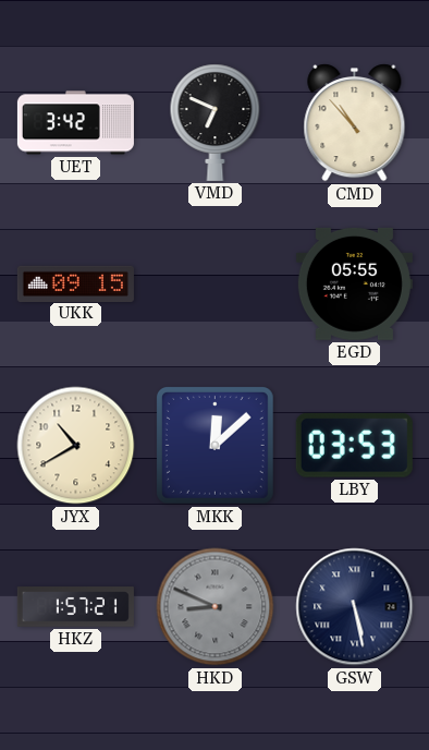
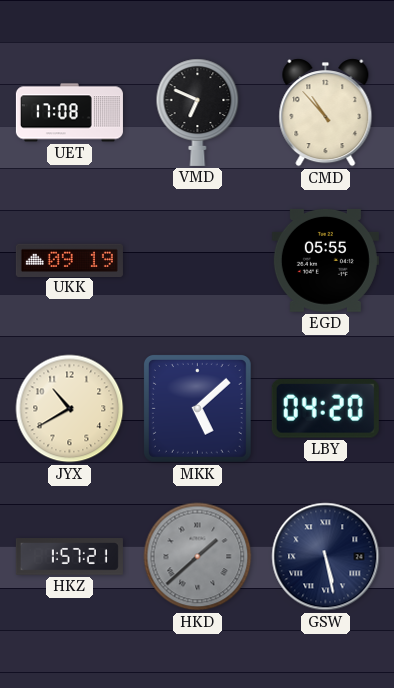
UET: 3:42 -> 17:08 (69, 113)
UKK: 09:15 -> 09:19 (69, 260)
MKK: 12:08 -> 5:08 (197, 408)
LBY: 03:53 -> 04:20 (325, 409)
HKD: 8:49 -> 1:38 (198, 557)
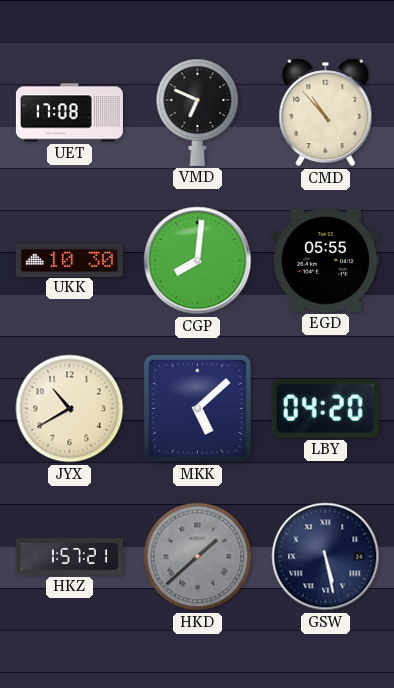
UKK: 09:19 -> 10:30 (69, 260)
CGP: none -> 8:01 (198, 261)
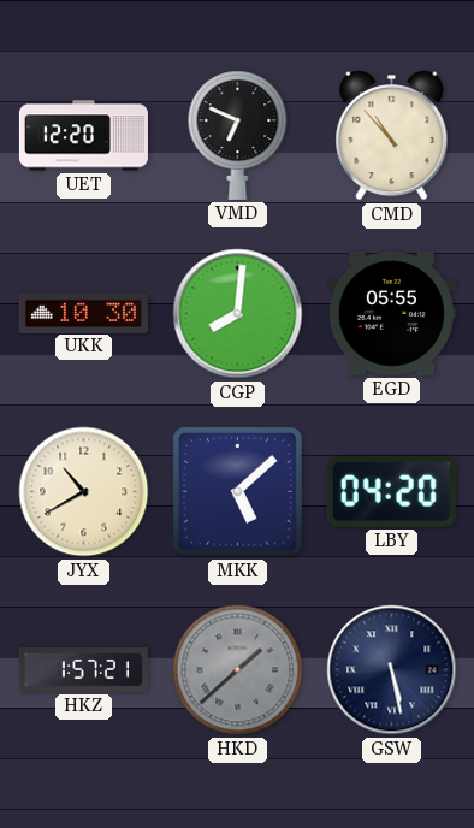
UET: 17:08 -> 12:20 (83, 136)
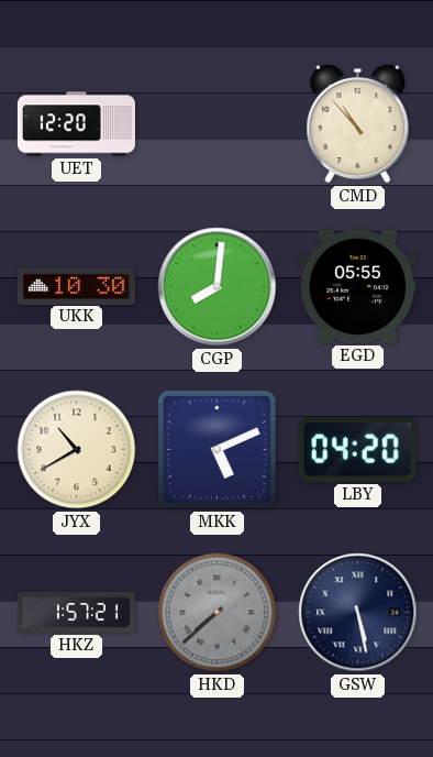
VMD: 6:49 -> none (238, 135)
MKK: 5:08 -> 5:11 (216, 449)
HKD: 1:38 -> 7:38 (218, 613)
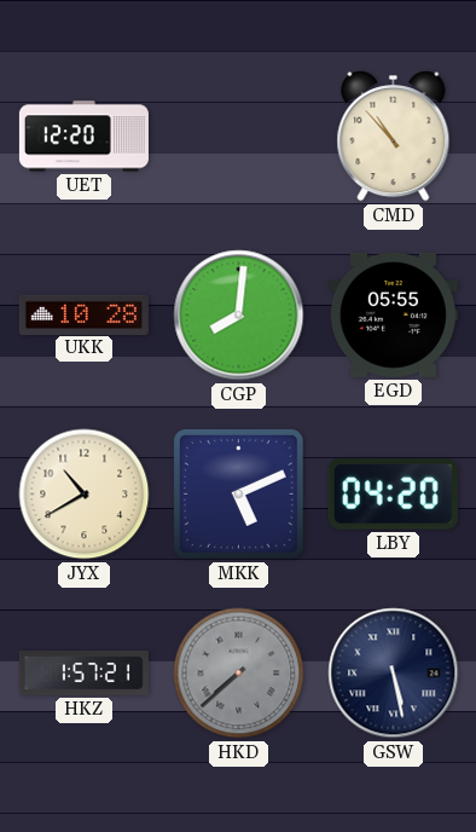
UKK: 10:30 -> 10:28 (83, 314)
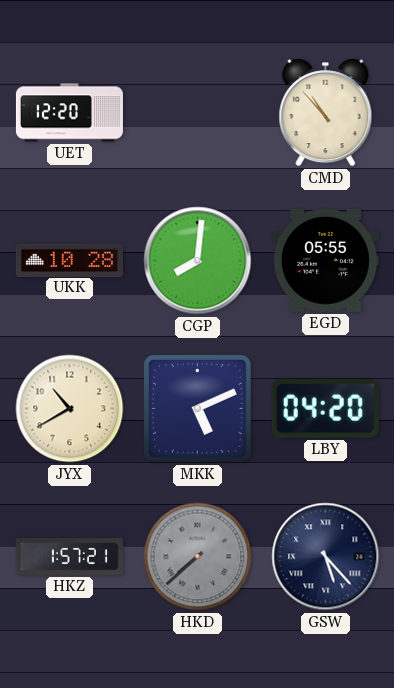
GSW: 5:28 -> 5:23 (326, 557)
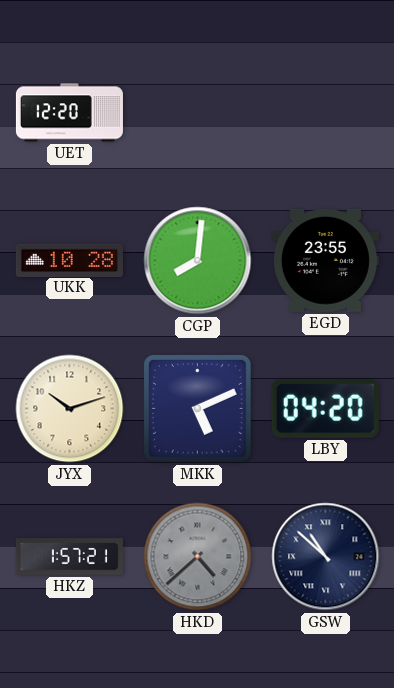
CMD: 10:53 -> none (326, 113)
EGD: 05:55 -> 23:55 (325, 260)
JYX: 10:40 -> 10:12 (70, 409)
HKD: 7:38 -> 4:38 (198, 557)
GSW: 5:23 -> 10:52 (326, 557)
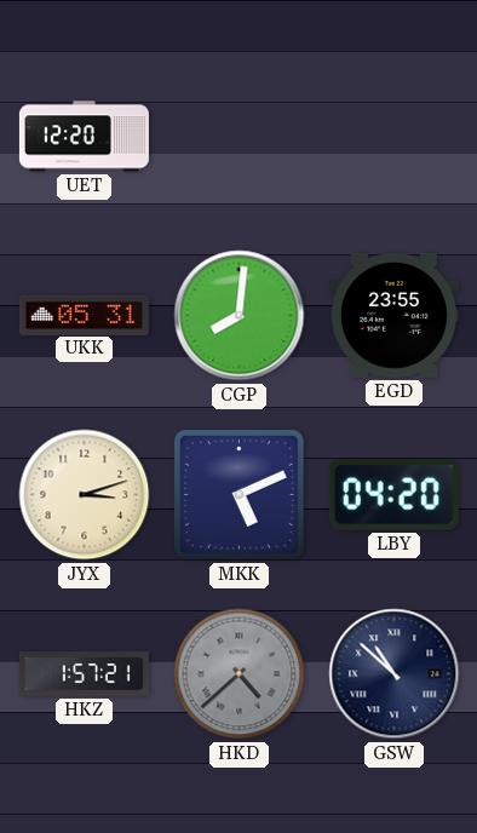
UKK: 10:28 -> 05:31 (84, 315)
JYX: 10:12 -> 3:12 (85, 495)
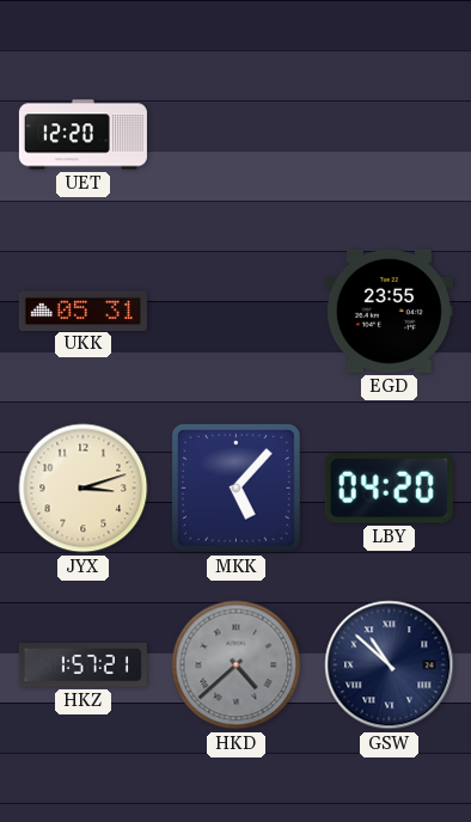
CGP: 8:01 -> none (240, 316)
MKK: 5:11 -> 5:07 (235, 487)
